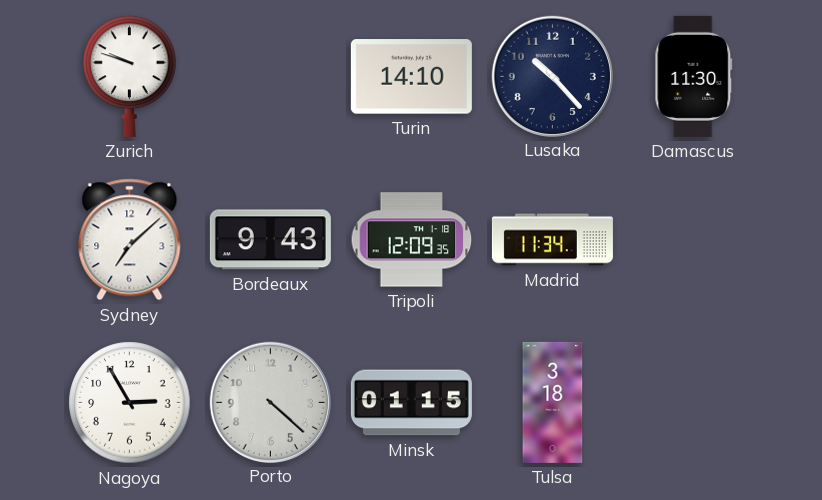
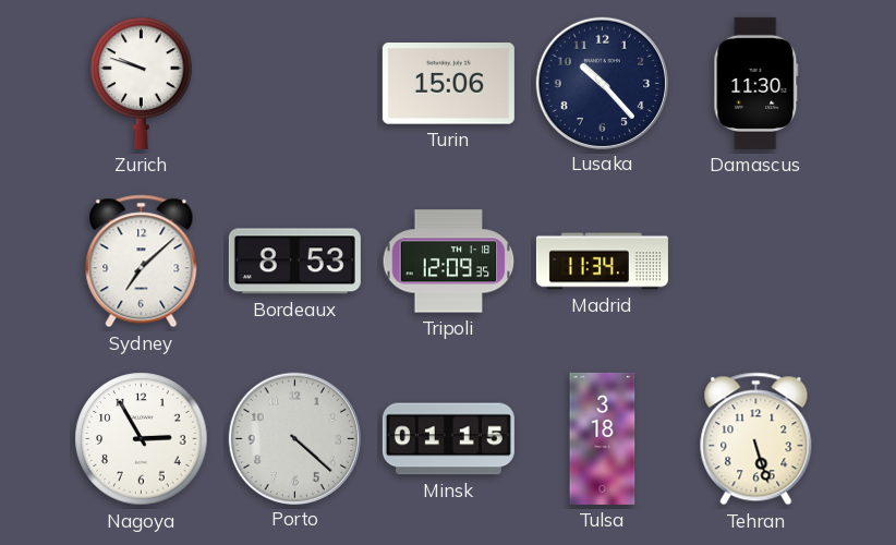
Turin: 14:10 -> 15:06 (448, 84)
Bordeaux: 9:43 -> 8:53 (294, 262)
Tehran: none -> 5:27 (756, 439)
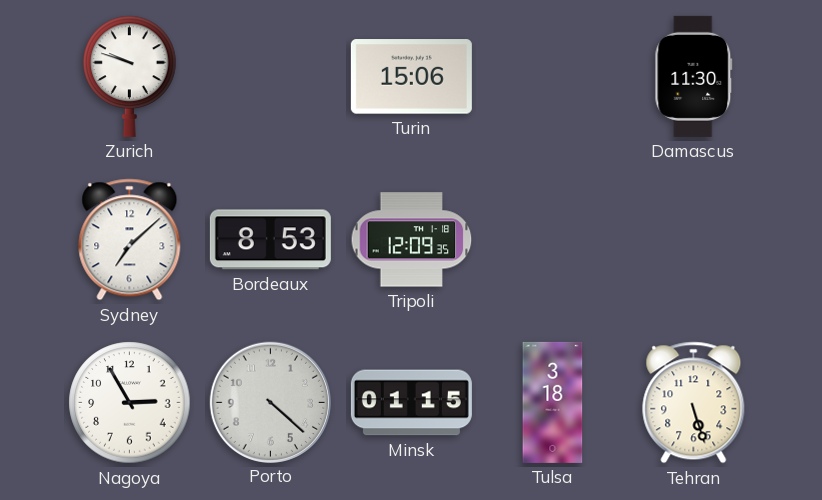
Lusaka: 10:23 -> none (602, 83)
Madrid: 11:34 -> none (602, 262)
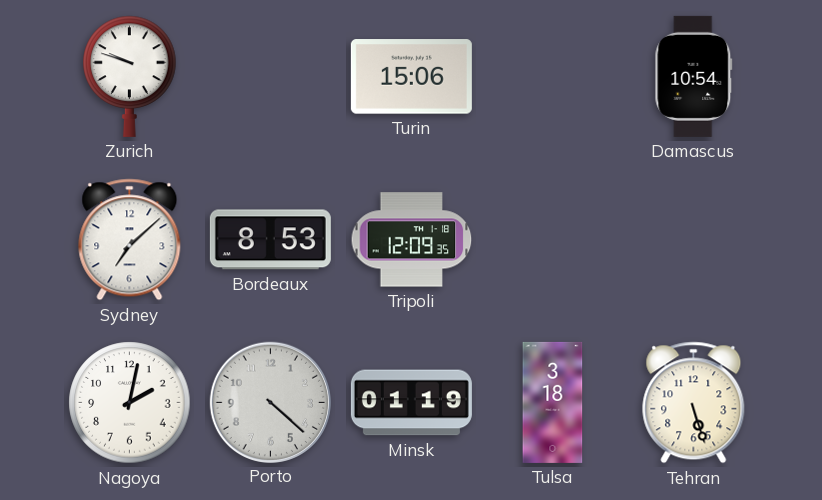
Damascus: 11:30 -> 10:54 (694, 76)
Nagoya: 2:55 -> 2:02 (130, 403)
Minsk: 01:15 -> 01:19 (411, 403)
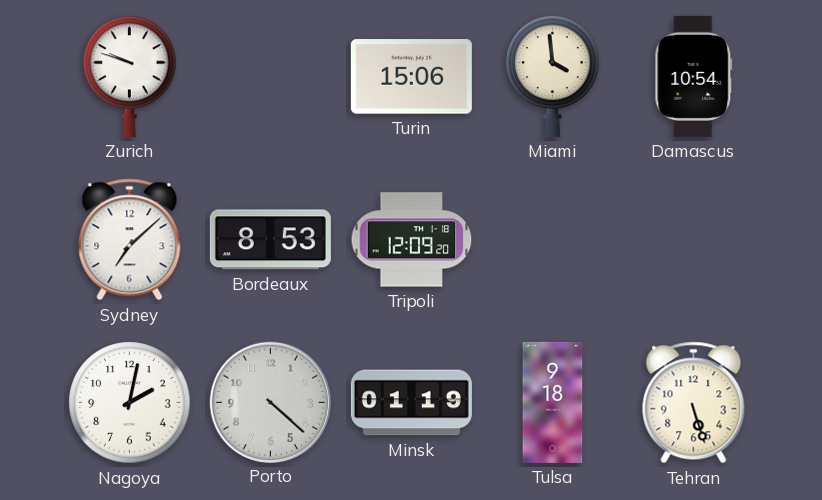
Miami: none -> 3:59 (553, 76)
Tripoli: 12:09:35 -> 12:09:20 (412, 240)
Tulsa: 3:18 -> 9:18 (553, 402)
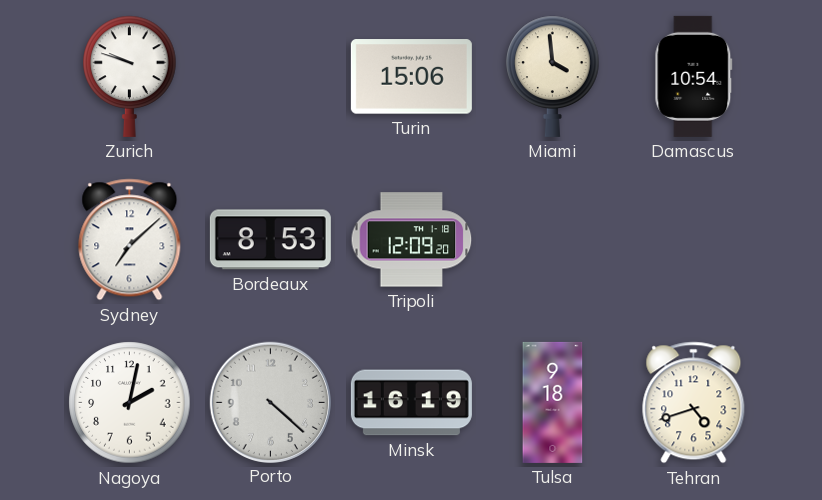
Minsk: 01:19 -> 16:19 (411, 403)
Tehran: 5:27 -> 4:42 (694, 403)
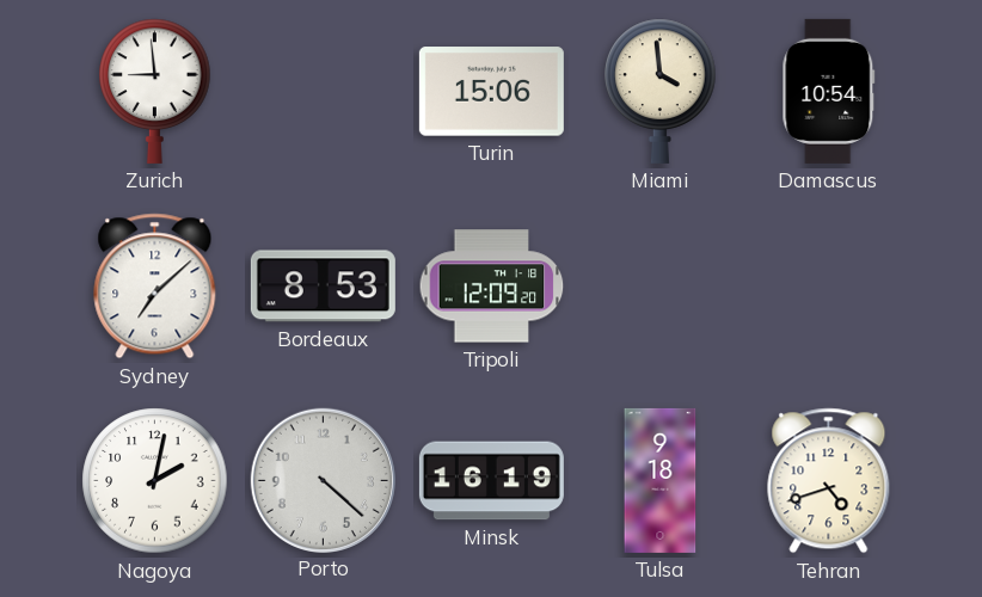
Zurich: 9:48 -> 8:59 (155, 91)
